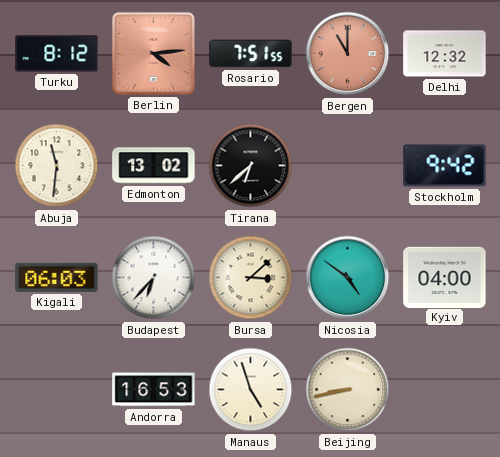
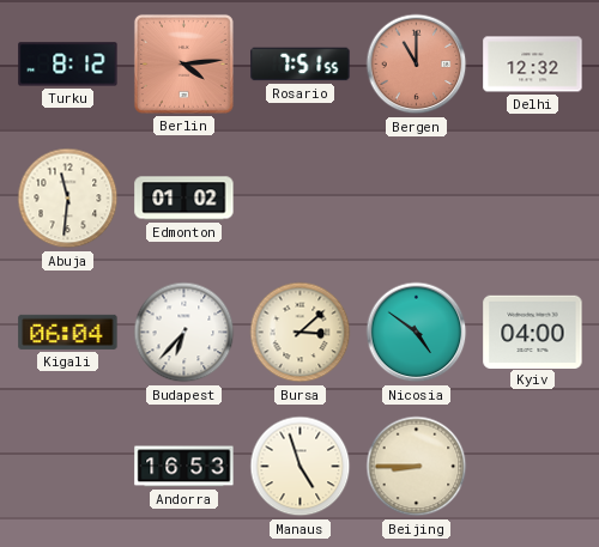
Edmonton: 13:02 -> 01:02 (184, 199)
Tirana: 6:38 -> none (251, 166)
Stockholm: 9:42 -> none (445, 166)
Kigali: 06:03 -> 06:04 (68, 332)
Beijing: 8:43 -> 8:45 (417, 467)
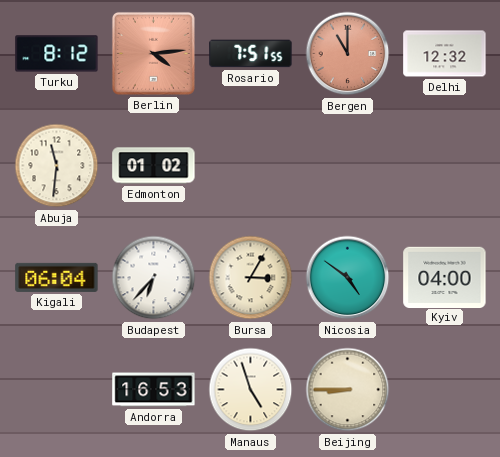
Bursa: 3:08 -> 3:05 (251, 278)
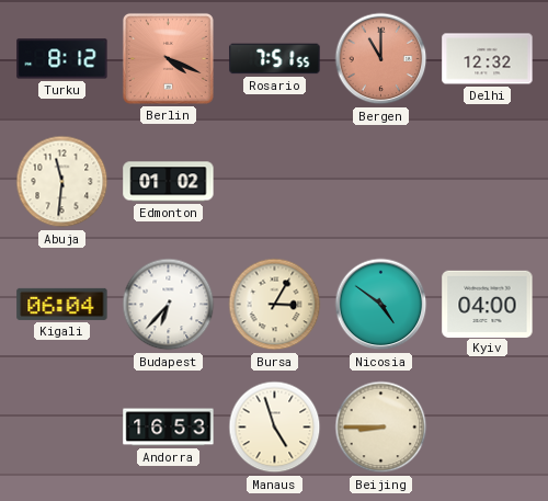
Berlin: 4:14 -> 4:19 (168, 58)
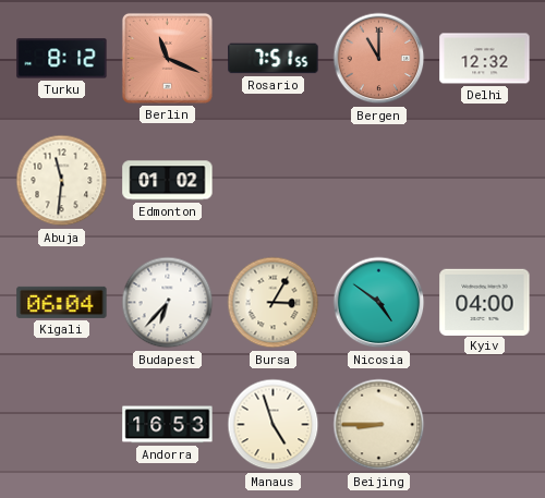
Berlin: 4:19 -> 11:19 (167, 58)
